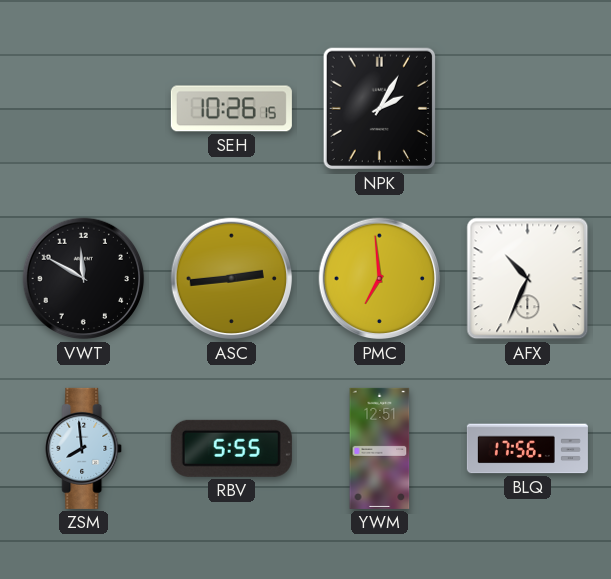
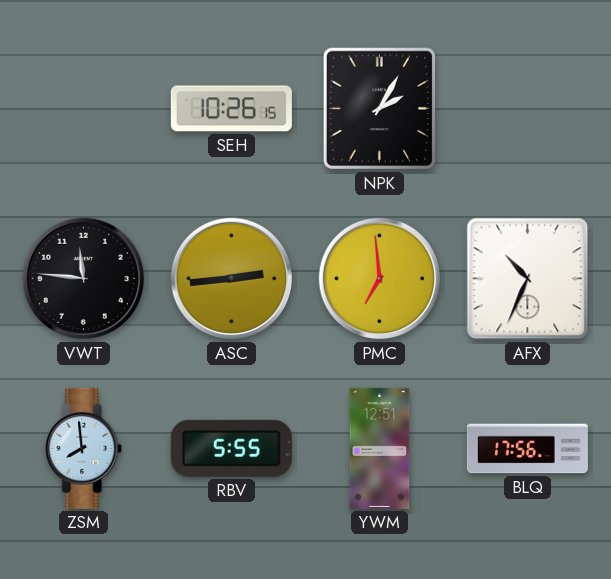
VWT: 11:50 -> 11:46 (84, 279)
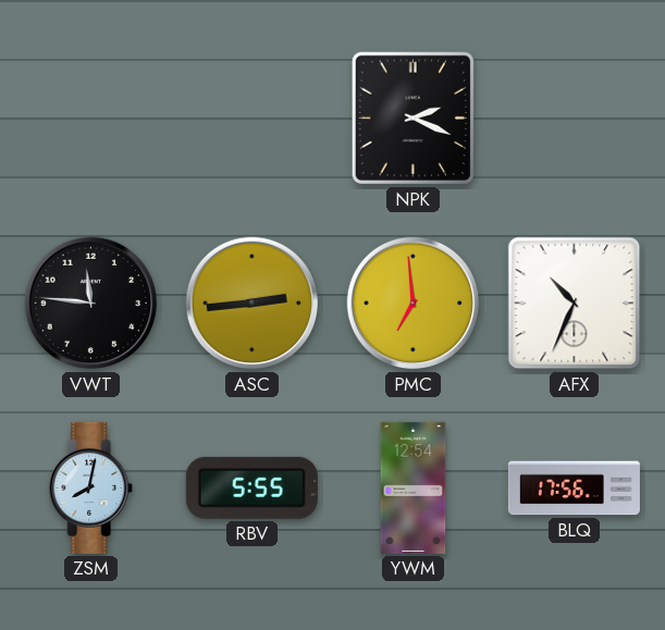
SEH: 10:26 -> none (231, 109)
NPK: 2:05 -> 2:19 (412, 119)
ZSM: 7:59 -> 8:02 (91, 487)
YWM: 12:51 -> 12:54 (414, 487)
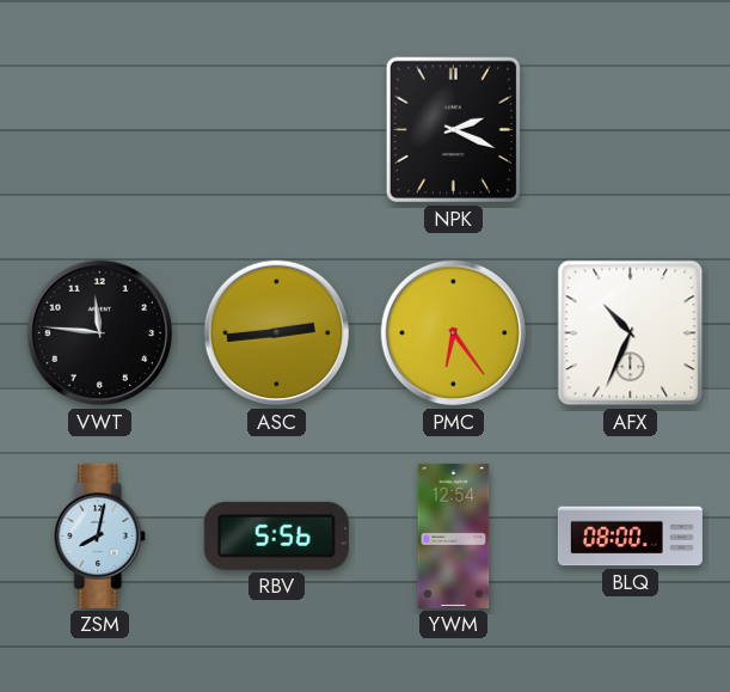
PMC: 6:59 -> 6:24 (454, 333)
RBV: 5:55 -> 5:56 (276, 535)
BLQ: 17:56 -> 08:00 (630, 537)
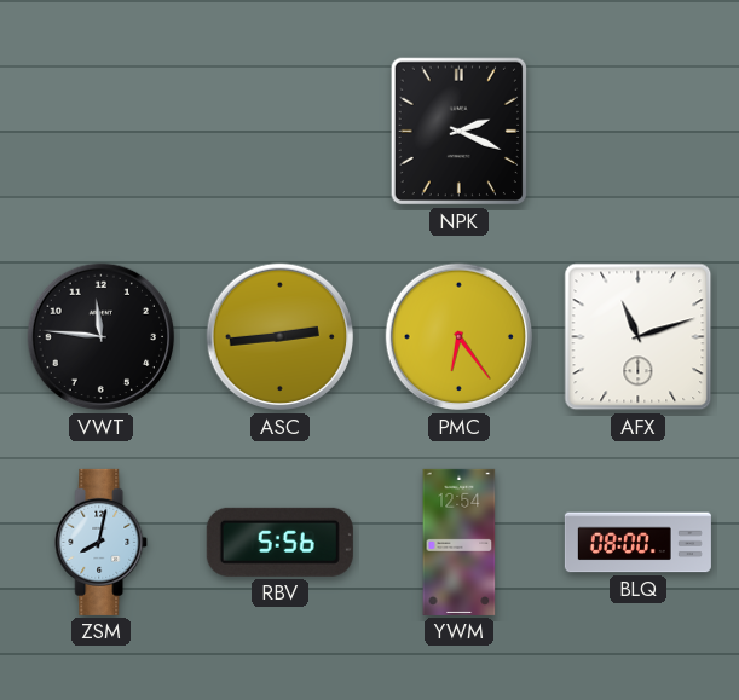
AFX: 10:34 -> 11:12 (639, 337)
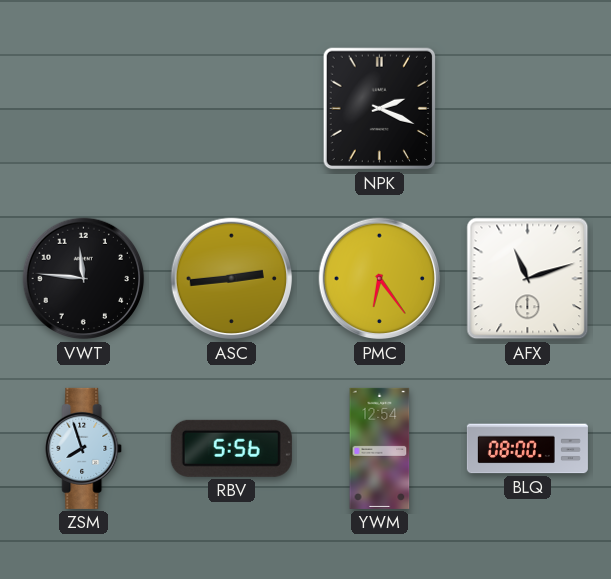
ZSM: 8:02 -> 7:57 (84, 448)
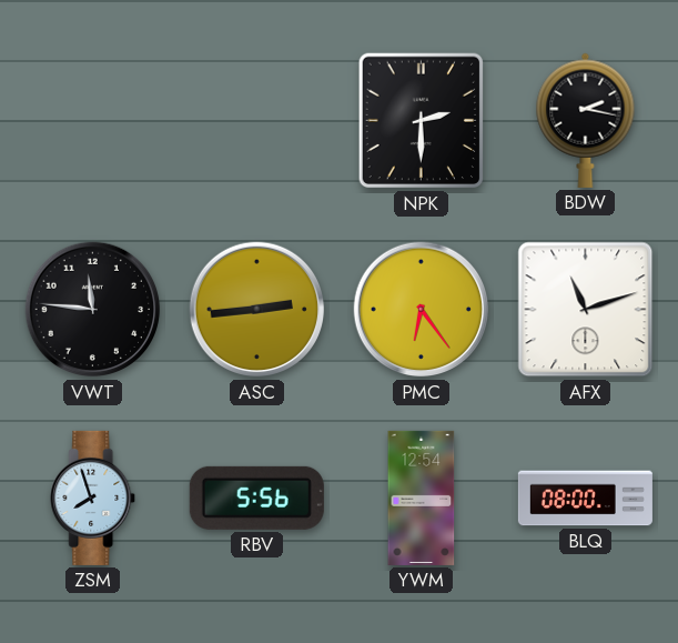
NPK: 2:19 -> 2:30 (421, 121)
BDW: none -> 2:17 (586, 120)
